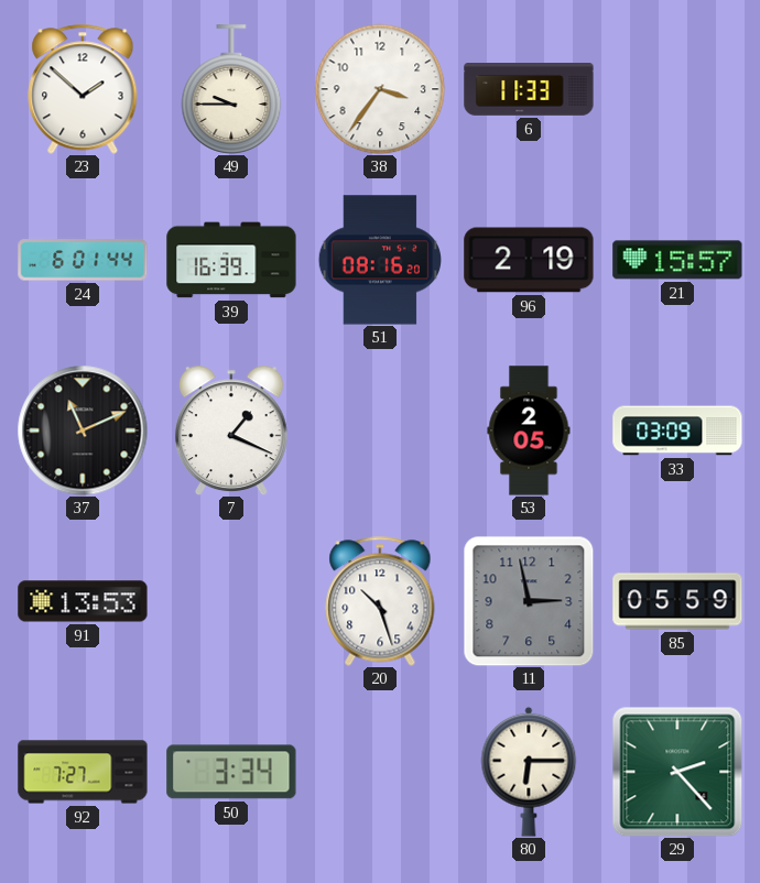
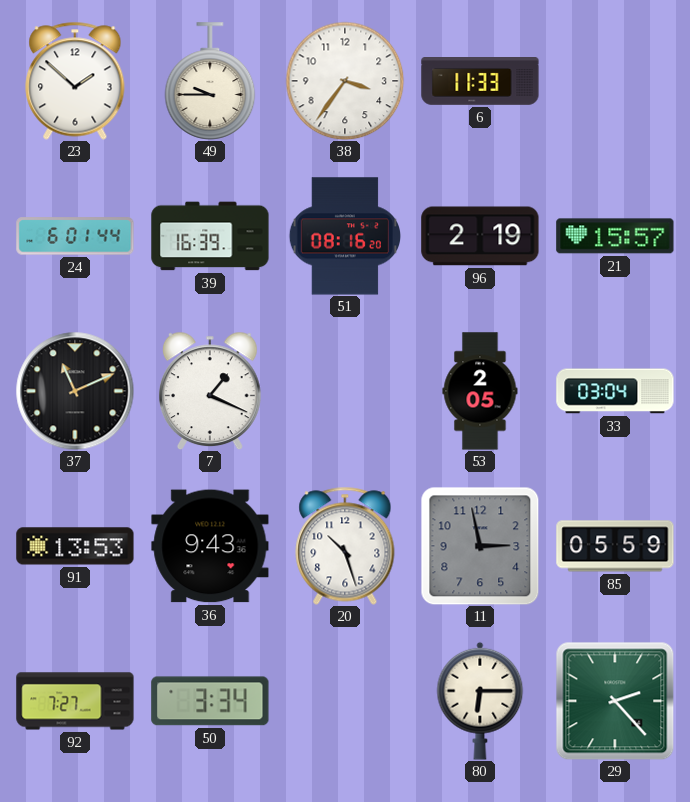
33: 03:09 -> 03:04 (615, 391)
36: none -> 9:43 (210, 546)
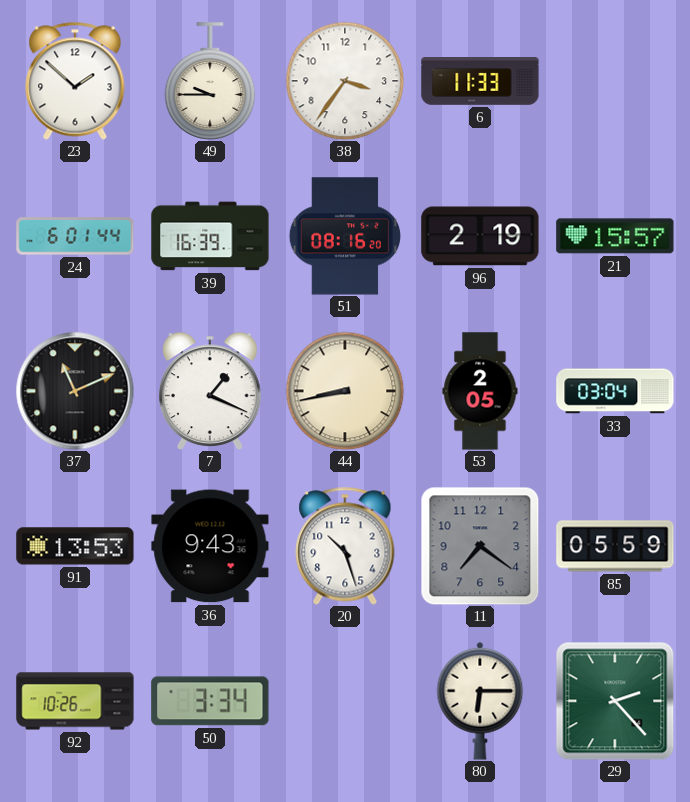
44: none -> 8:43 (345, 391)
11: 2:58 -> 7:21 (480, 546)
92: 7:27 -> 10:26 (75, 701)
